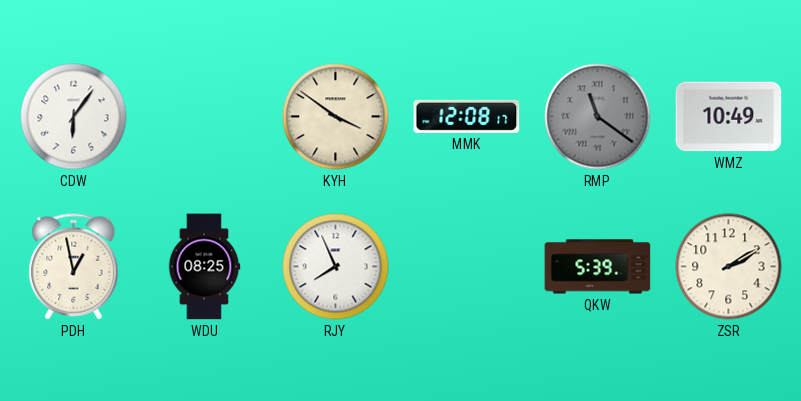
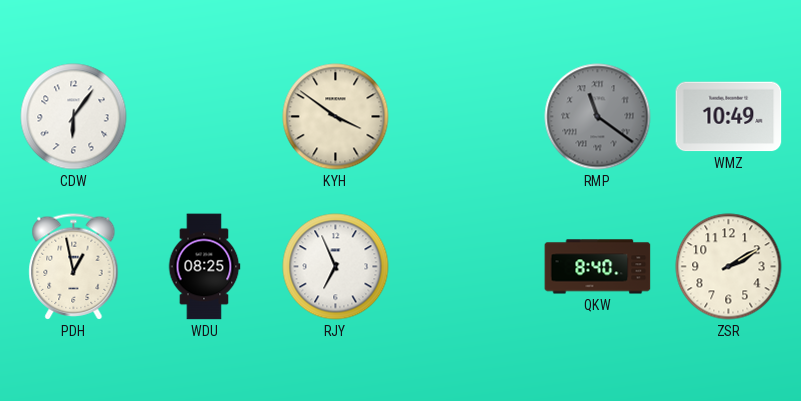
MMK: 12:08 -> none (467, 116)
RJY: 7:56 -> 6:56 (336, 267)
QKW: 5:39 -> 8:40 (598, 267)
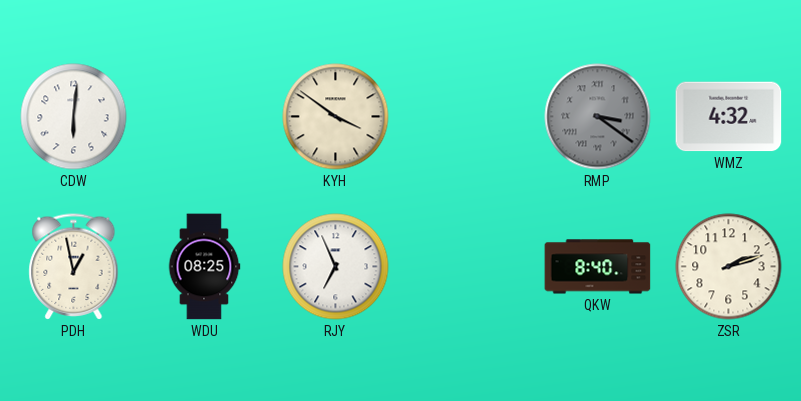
CDW: 6:06 -> 6:01 (74, 117)
RMP: 11:21 -> 3:21 (598, 117)
WMZ: 10:49 -> 4:32 (729, 117)
ZSR: 2:10 -> 2:12 (729, 267)
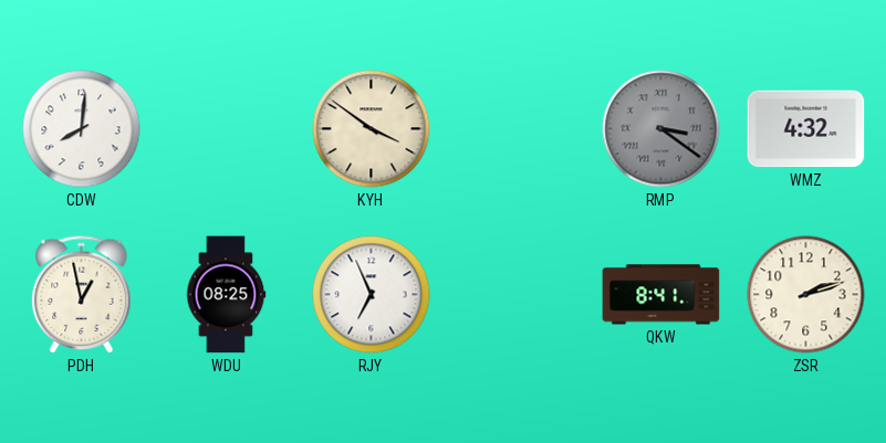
CDW: 6:01 -> 8:01 (82, 129)
QKW: 8:40 -> 8:41 (661, 295)
